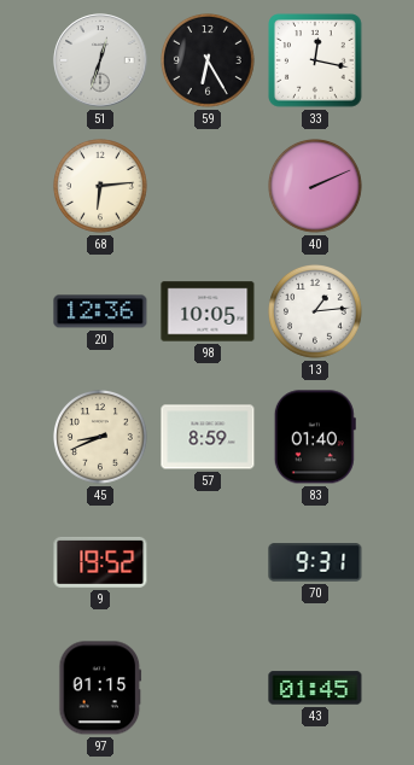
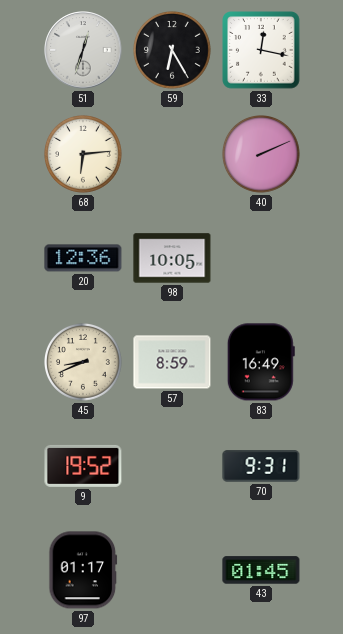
13: 1:14 -> none (316, 313)
83: 01:40 -> 16:49 (261, 362)
97: 01:15 -> 01:17 (83, 570)
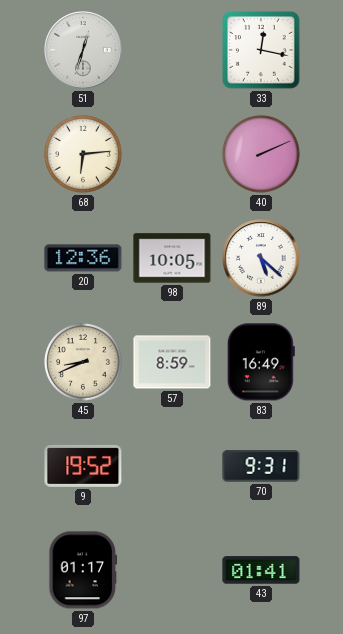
59: 6:25 -> none (173, 51)
89: none -> 5:22 (261, 258)
43: 01:45 -> 01:41 (261, 570)
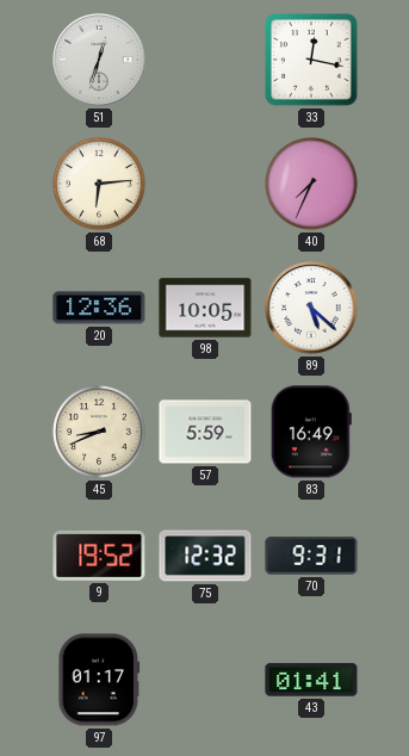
40: 2:11 -> 7:34 (312, 185)
57: 8:59 -> 5:59 (205, 432)
75: none -> 12:32 (205, 556)
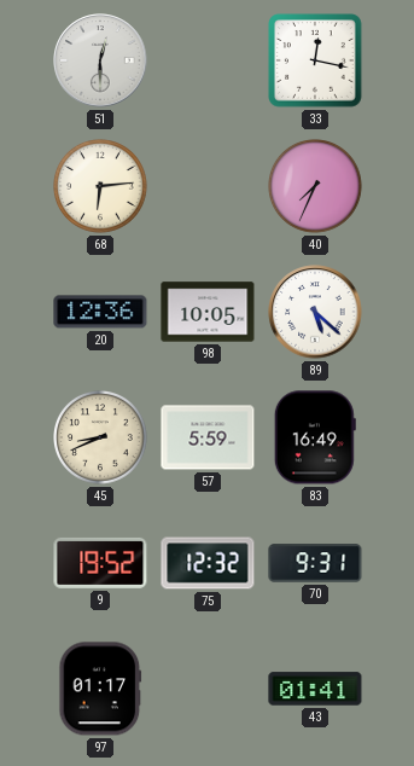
51: 12:33 -> 12:30 (100, 60)
